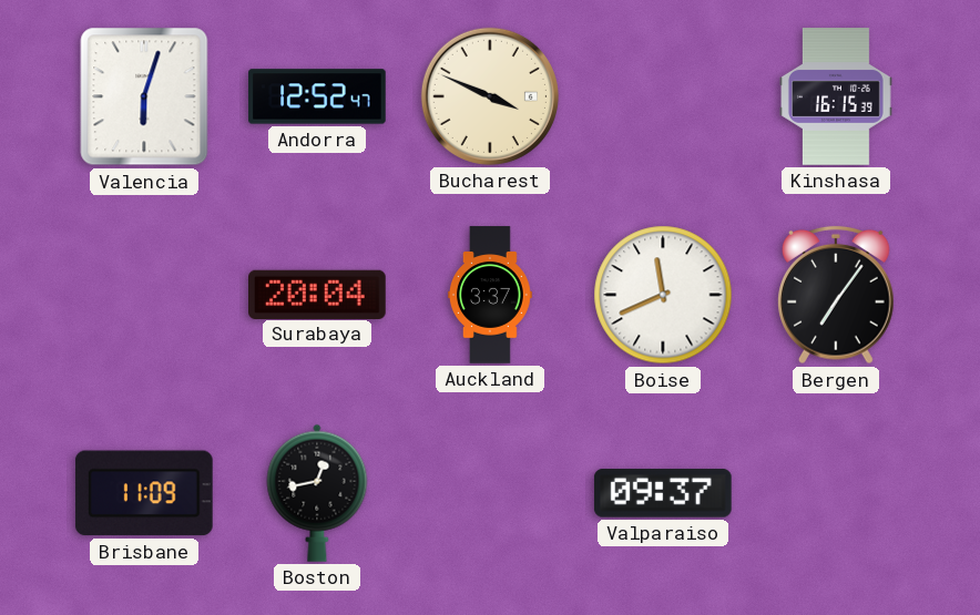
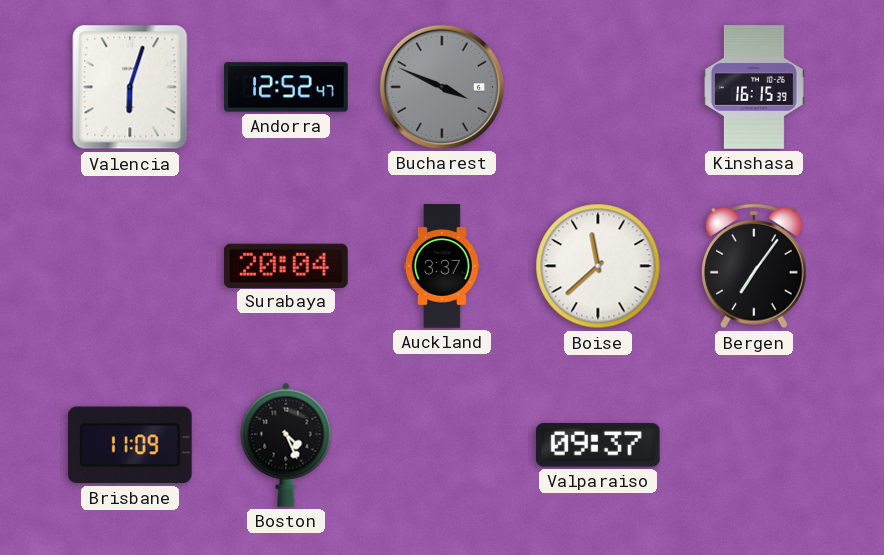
Bucharest dial: cream -> grey (442, 87)
Boise: 11:41 -> 11:38 (598, 266)
Boston: 12:43 -> 4:26 (286, 445)
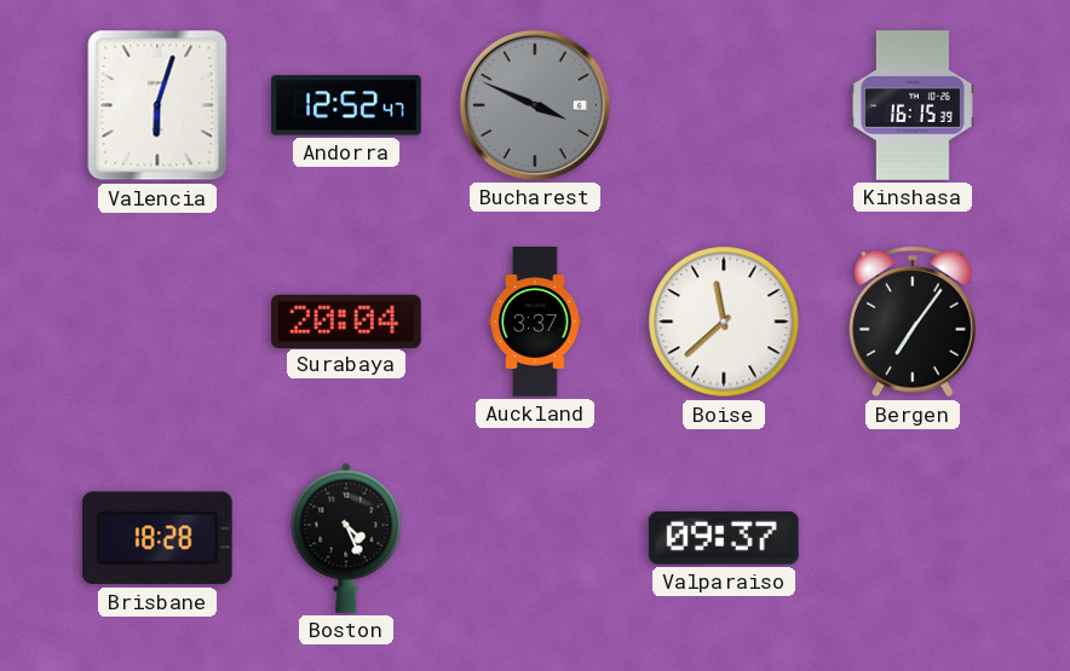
Brisbane: 11:09 -> 18:28 (157, 538)
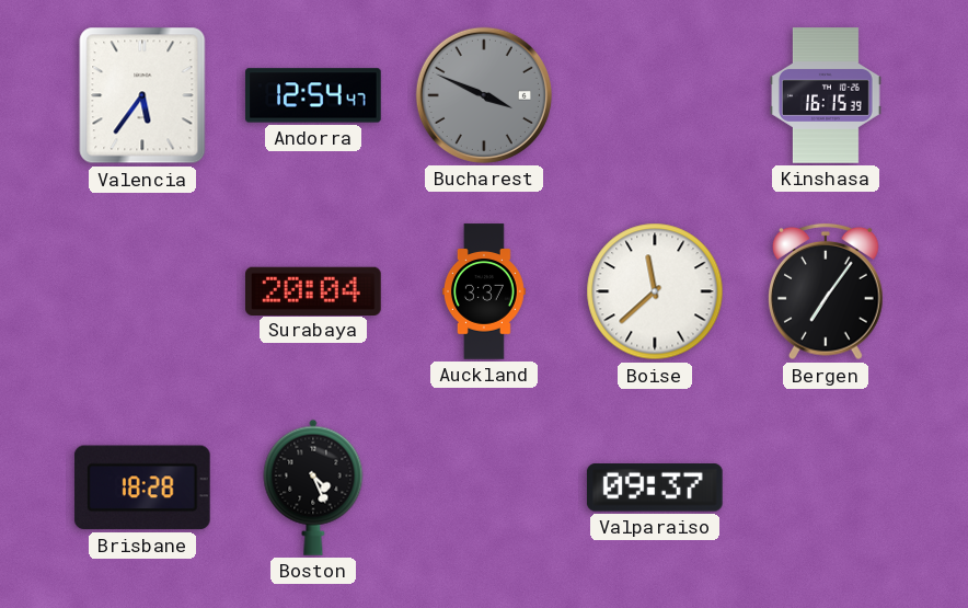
Valencia: 6:03 -> 5:36 (142, 95)
Andorra: 12:52 -> 12:54 (313, 95)
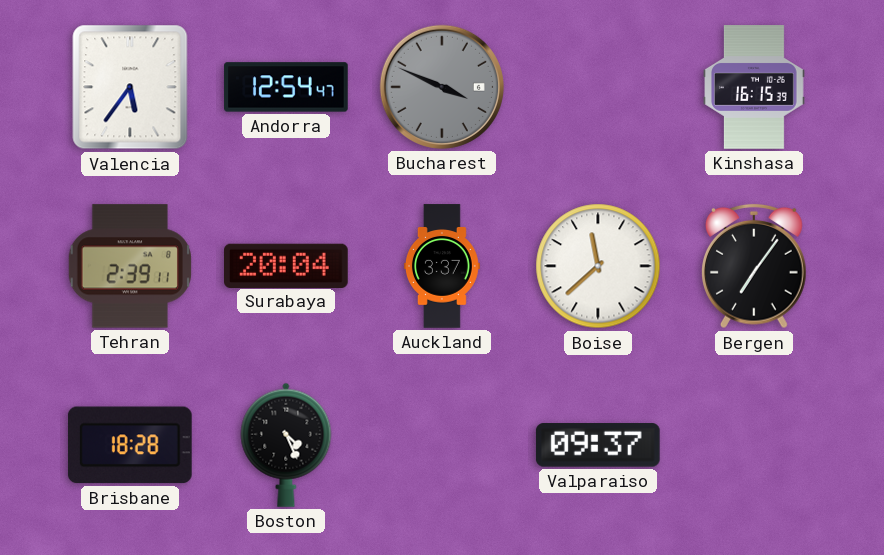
Tehran: none -> 2:39 (129, 266)
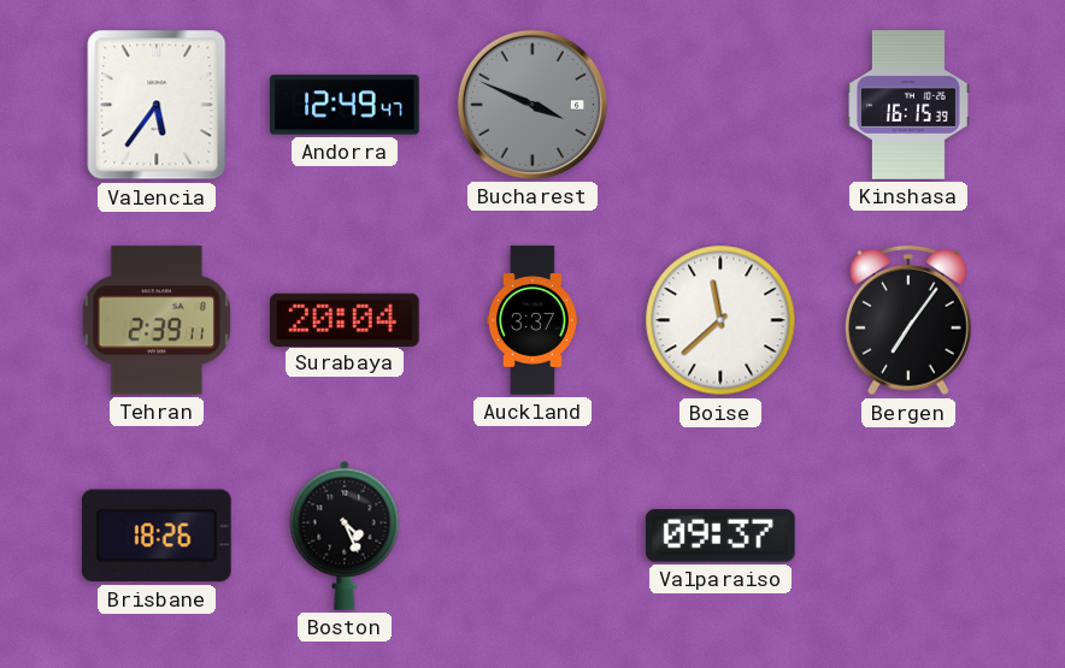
Andorra: 12:54 -> 12:49 (345, 105)
Brisbane: 18:28 -> 18:26 (157, 536)
